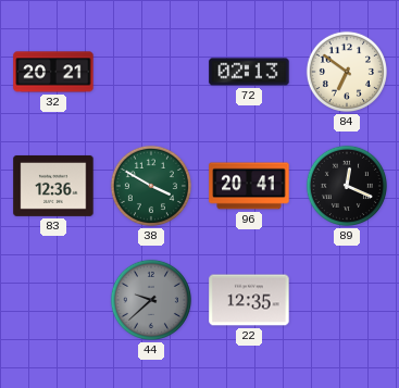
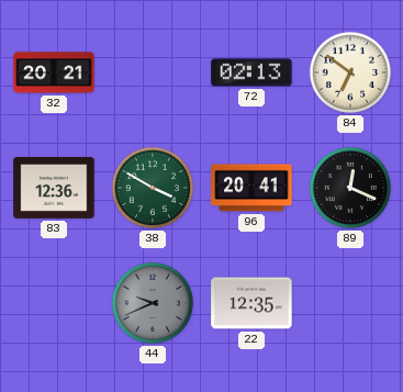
44: 9:38 -> 9:41 (153, 303)
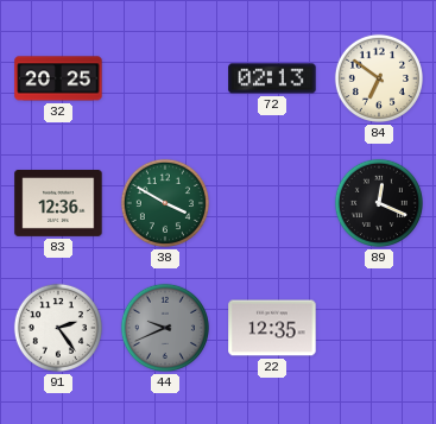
32: 20:21 -> 20:25 (58, 78)
96: 20:41 -> none (251, 188)
91: none -> 2:24 (58, 328)
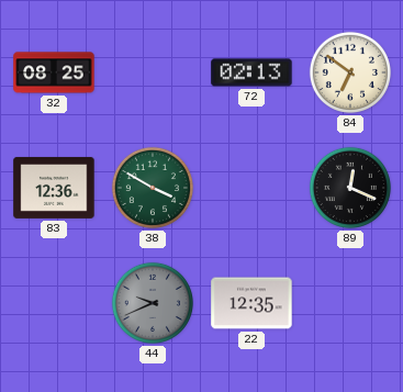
32: 20:25 -> 08:25 (54, 72)
91: 2:24 -> none (58, 328)
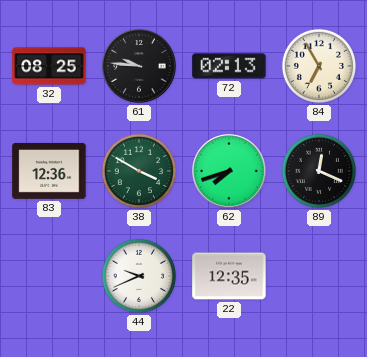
61: none -> 9:46 (139, 66)
84: 6:51 -> 6:55 (319, 66)
62: none -> 7:42 (229, 171)
44 dial: grey -> white (139, 276)
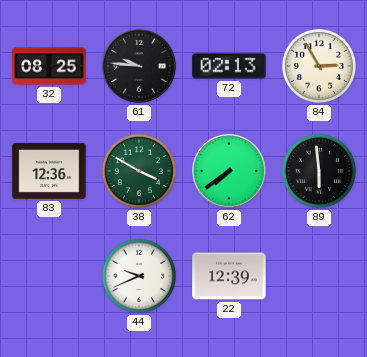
84: 6:55 -> 2:55 (319, 66)
62: 7:42 -> 7:39 (229, 171)
89: 12:19 -> 5:59 (319, 171)
22: 12:35 -> 12:39 (229, 276)
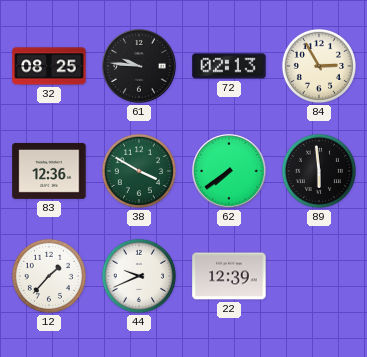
12: none -> 1:37 (49, 276)
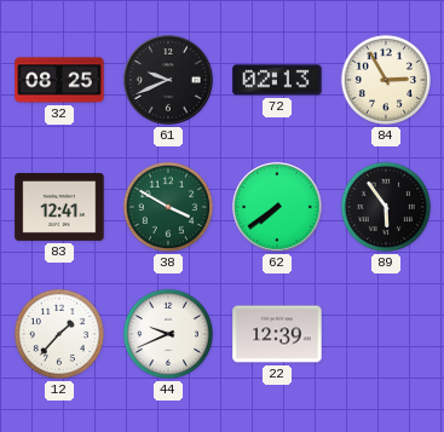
61: 9:46 -> 9:41 (168, 80)
83: 12:36 -> 12:41 (59, 207)
89: 5:59 -> 5:54 (386, 207)
